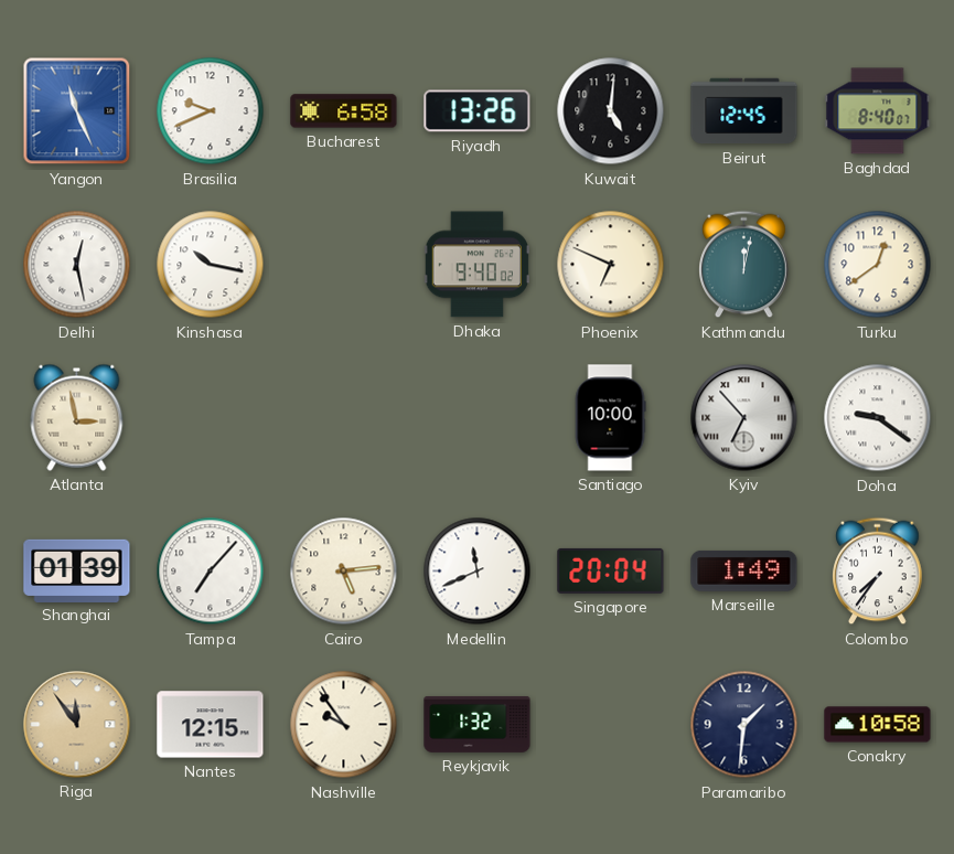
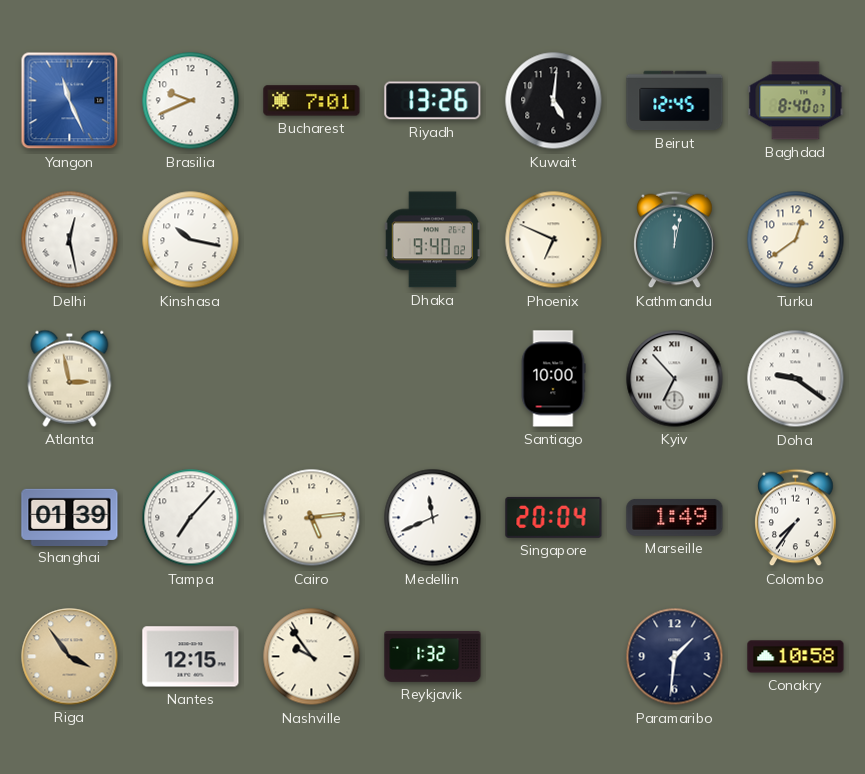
Bucharest: 6:58 -> 7:01 (312, 101)
Riga: 11:54 -> 3:54 (70, 657)
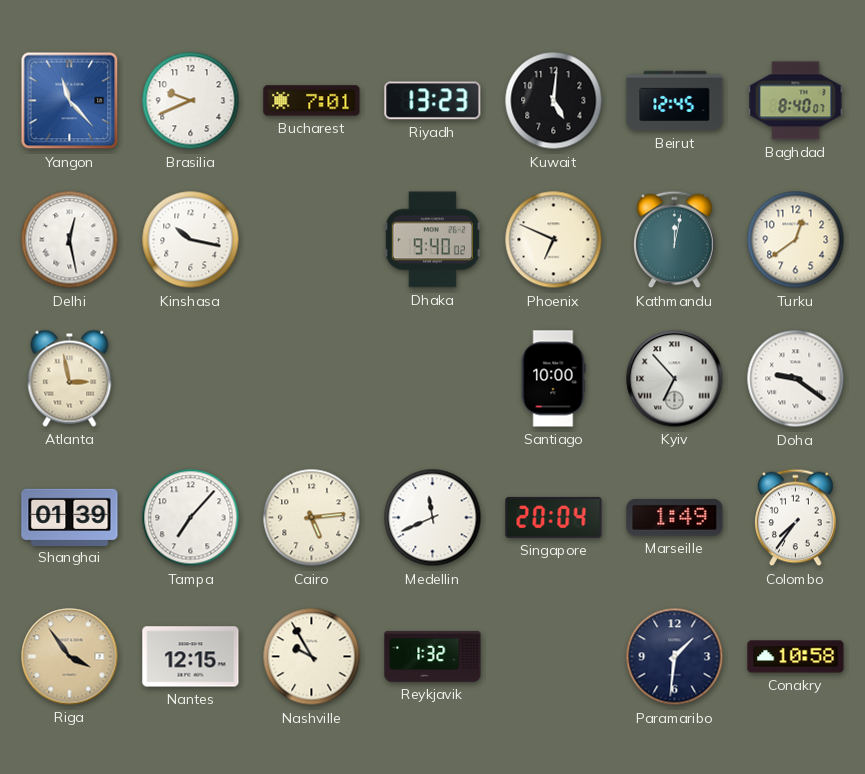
Yangon: 11:26 -> 11:23 (70, 101)
Riyadh: 13:26 -> 13:23 (433, 101)
Nashville: 9:54 -> 9:55 (312, 657)
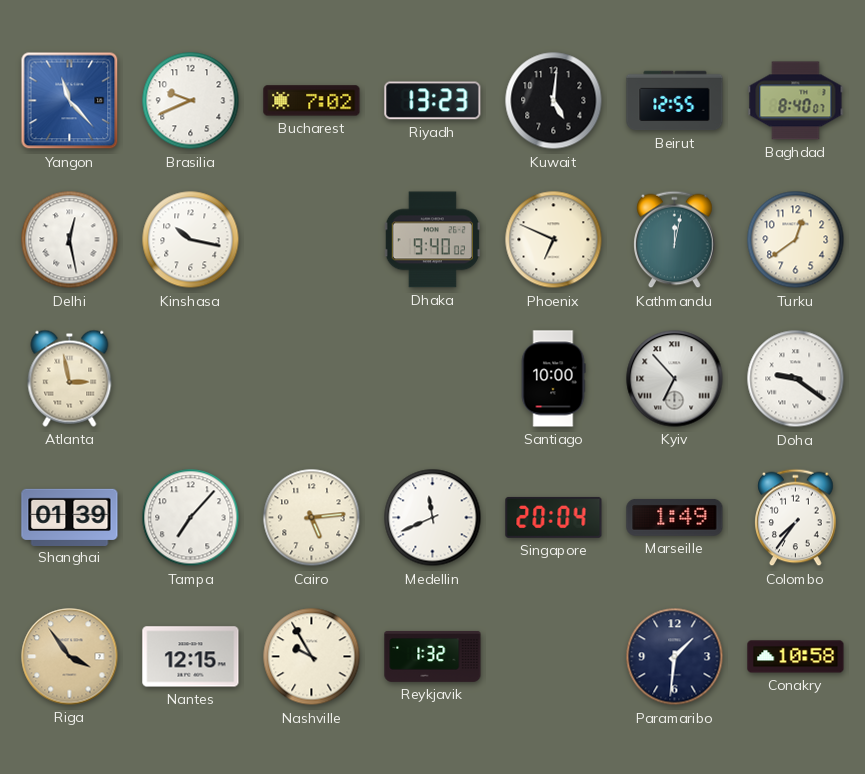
Bucharest: 7:01 -> 7:02 (312, 101)
Beirut: 12:45 -> 12:55 (675, 101)
